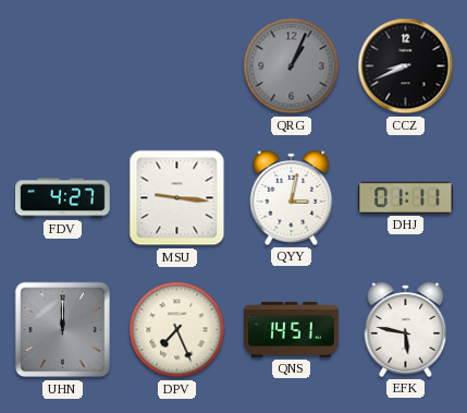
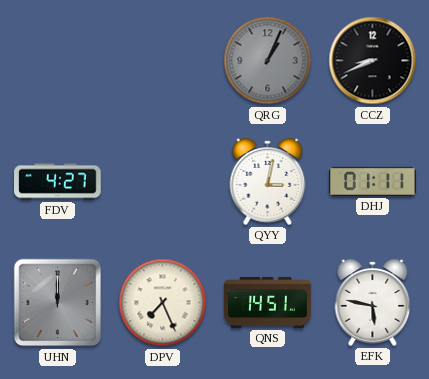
MSU: 9:16 -> none (177, 198)
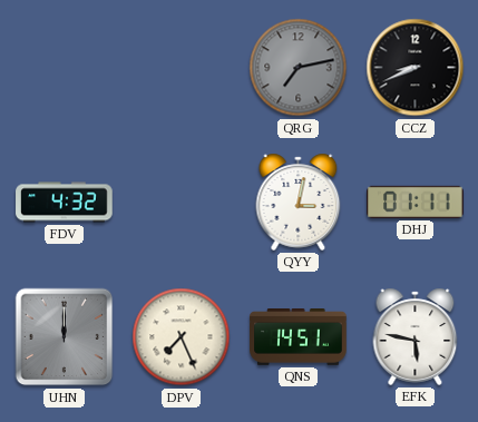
QRG: 1:04 -> 7:13 (299, 68)
FDV: 4:27 -> 4:32 (65, 203)
